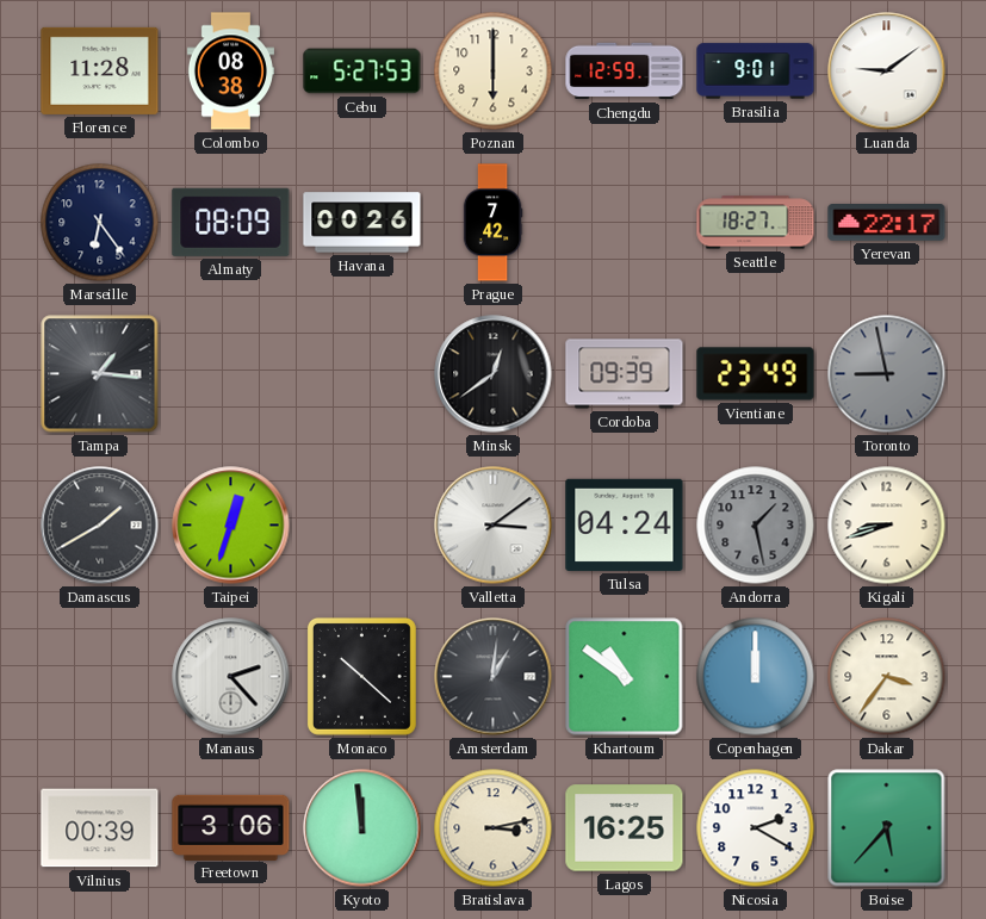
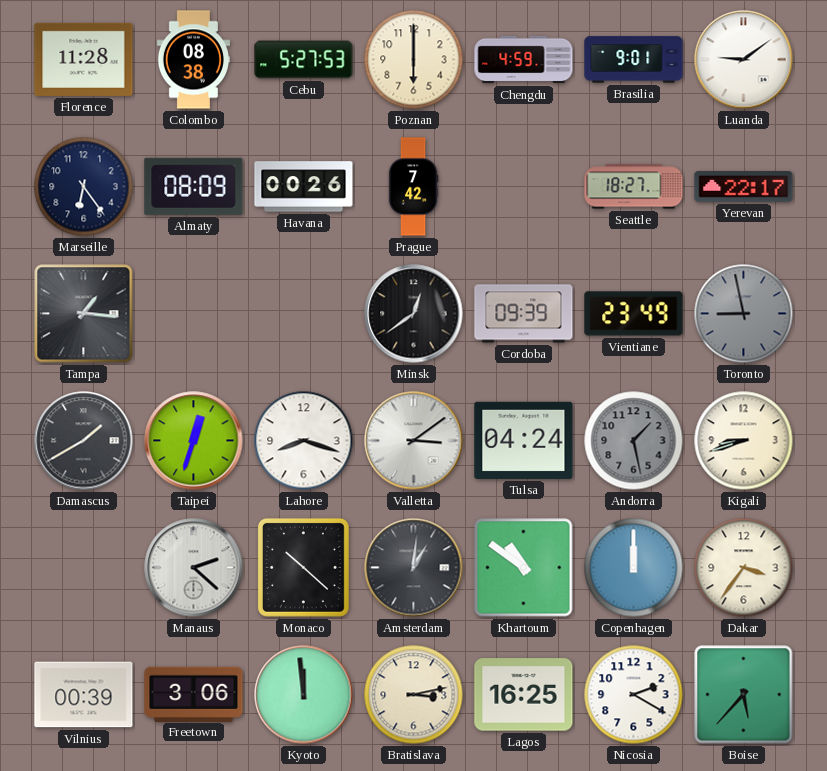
Chengdu: 12:59 -> 4:59 (524, 60)
Lahore: none -> 8:18 (304, 441)
Manaus: 2:23 -> 2:22 (194, 568)
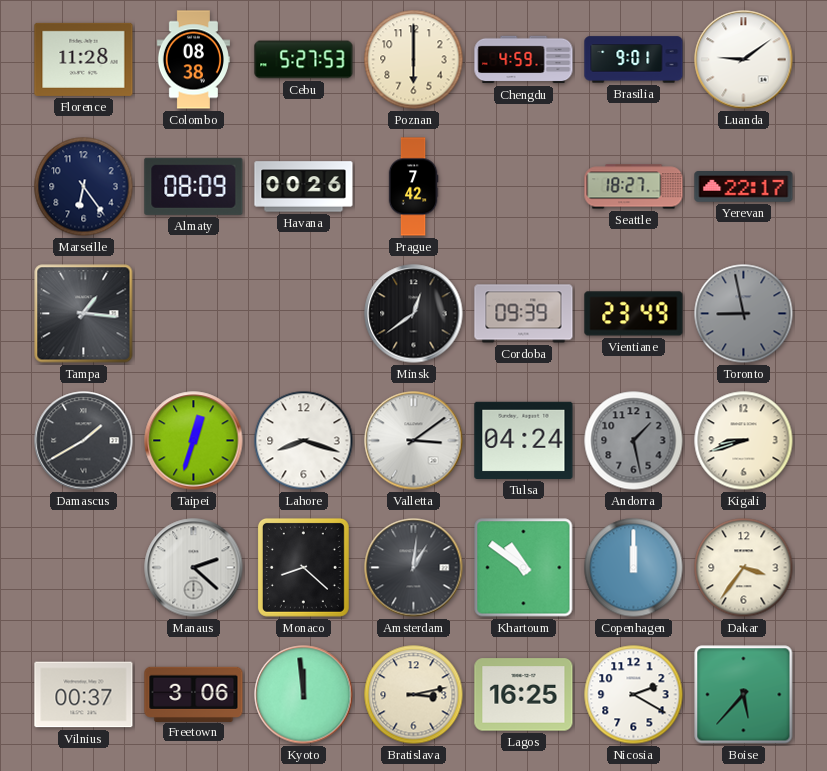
Monaco: 10:22 -> 8:22 (303, 567)
Vilnius: 00:39 -> 00:37 (84, 695)
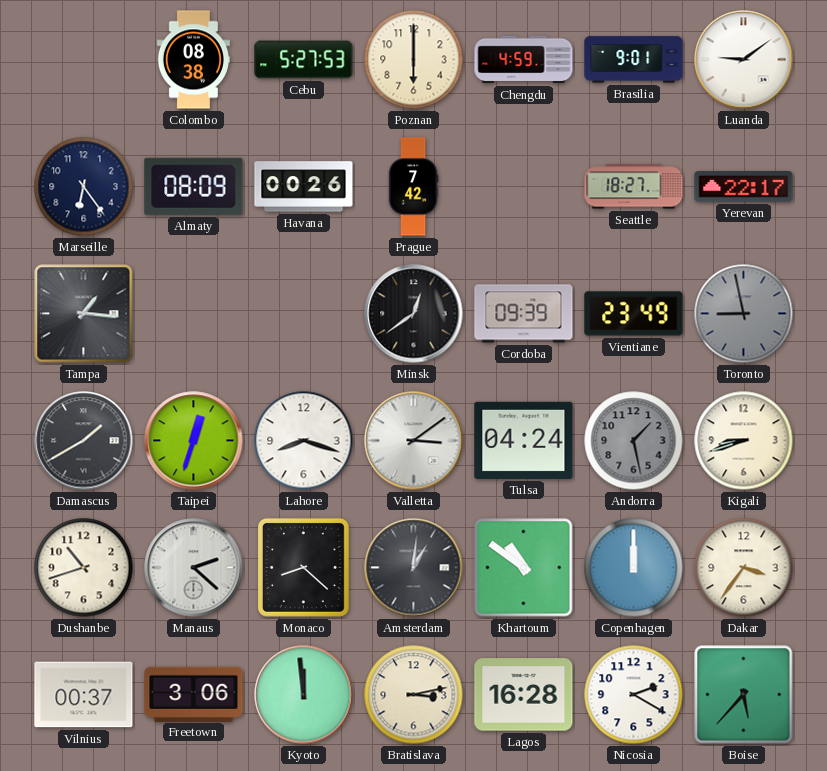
Florence: 11:28 -> none (84, 59)
Dushanbe: none -> 10:42 (84, 568)
Lagos: 16:25 -> 16:28 (524, 695)
